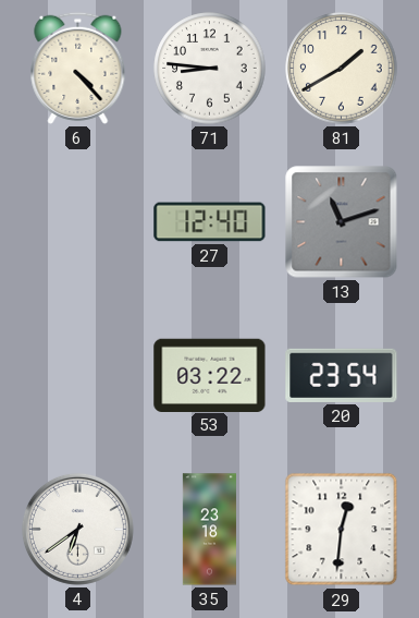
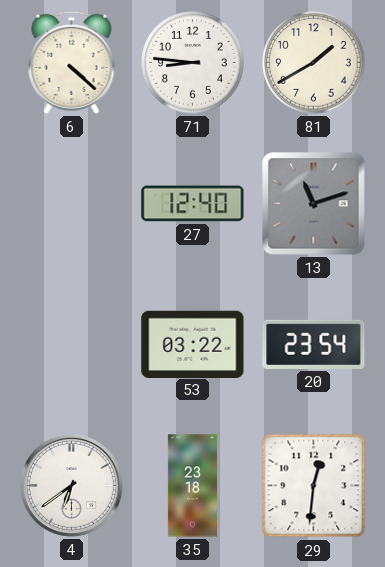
6: 4:23 -> 4:22 (72, 62)
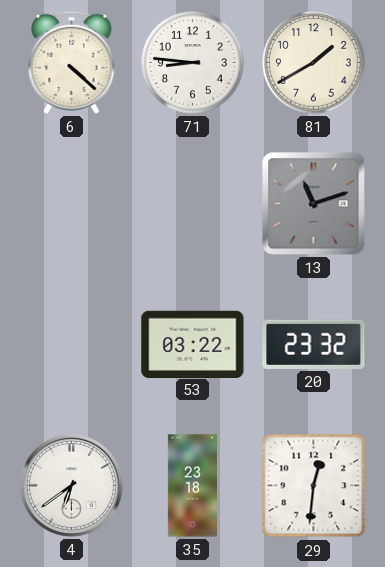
27: 12:40 -> none (193, 204)
20: 23:54 -> 23:32 (314, 344)
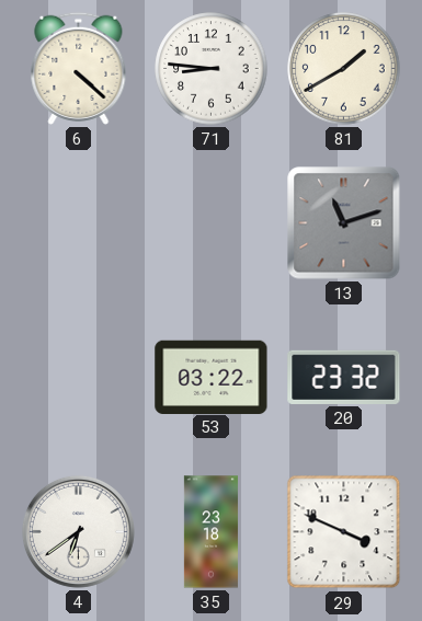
29: 12:31 -> 3:49 (344, 532)
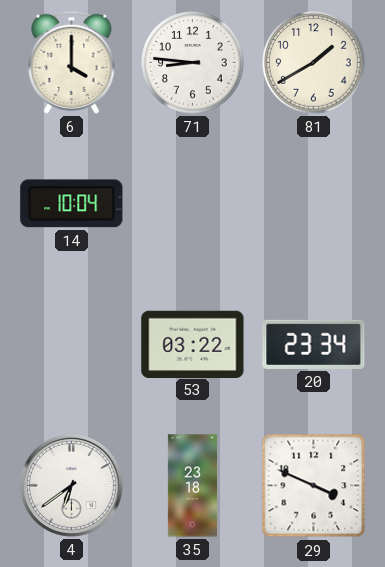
6: 4:22 -> 4:00 (72, 62)
14: none -> 10:04 (72, 204)
13: 11:12 -> none (344, 223)
20: 23:32 -> 23:34 (314, 344)
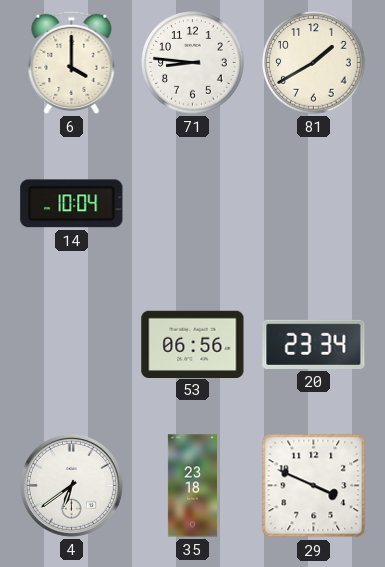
53: 03:22 -> 06:56 (193, 344)
